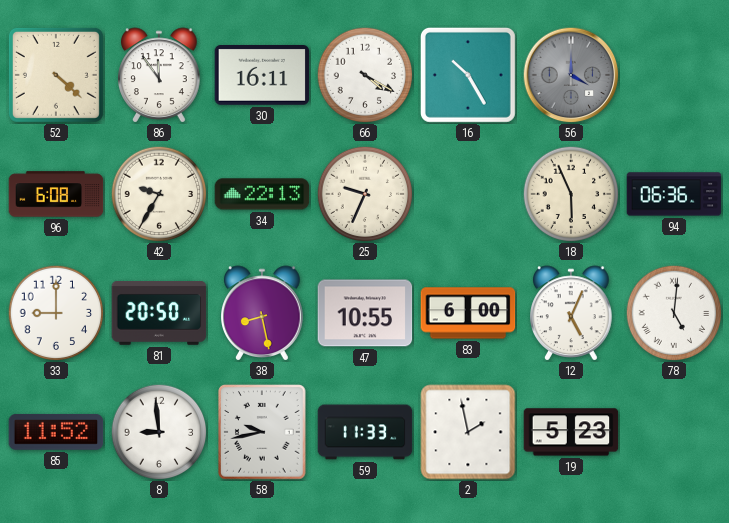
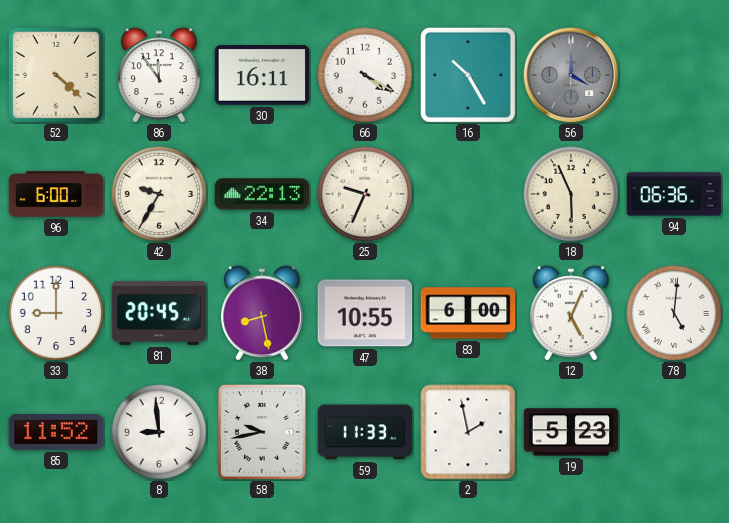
96: 6:08 -> 6:00 (56, 194)
81: 20:50 -> 20:45 (159, 314)
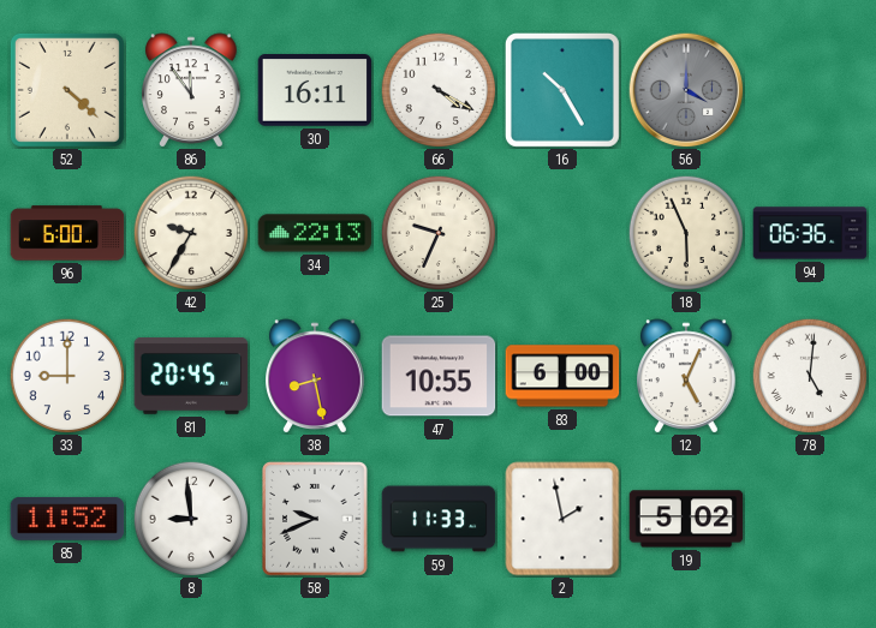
58: 9:43 -> 9:41 (315, 519)
19: 5:23 -> 5:02 (686, 519)
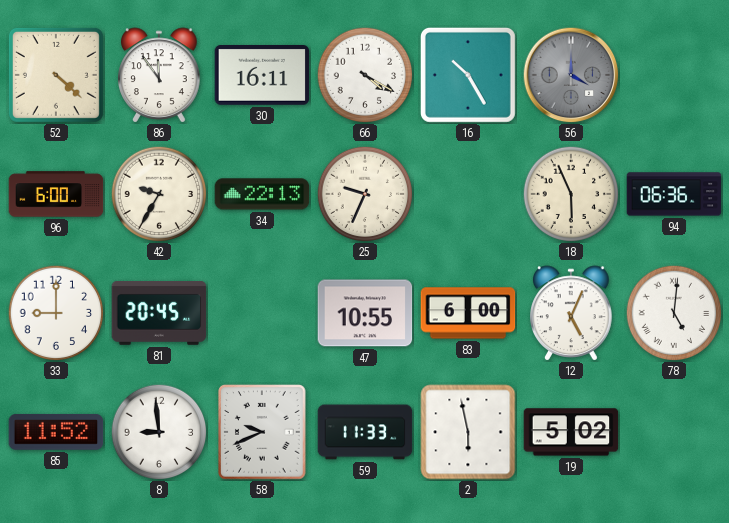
38: 8:28 -> none (316, 376)
2: 1:58 -> 5:58 (468, 432)
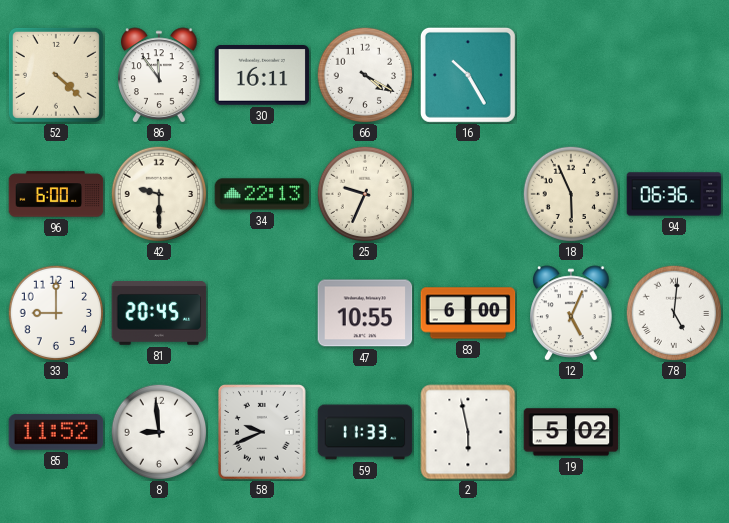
56: 4:00 -> none (571, 75)
42: 9:35 -> 9:30 (159, 194)
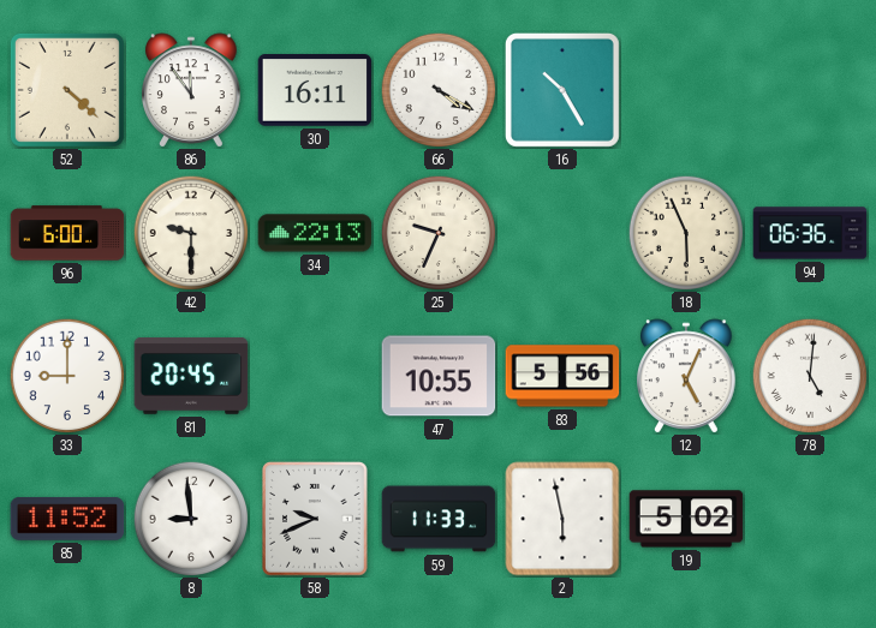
83: 6:00 -> 5:56 (562, 376)
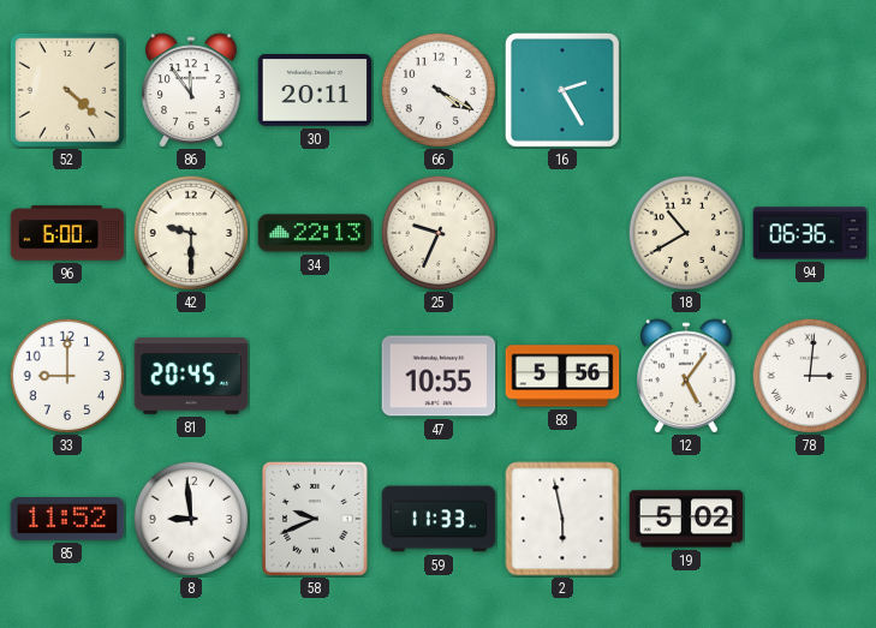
30: 16:11 -> 20:11 (315, 91)
16: 10:25 -> 2:25 (562, 90)
18: 5:56 -> 10:40 (686, 233)
12: 5:04 -> 5:06 (687, 376)
78: 5:01 -> 3:01 (810, 376)
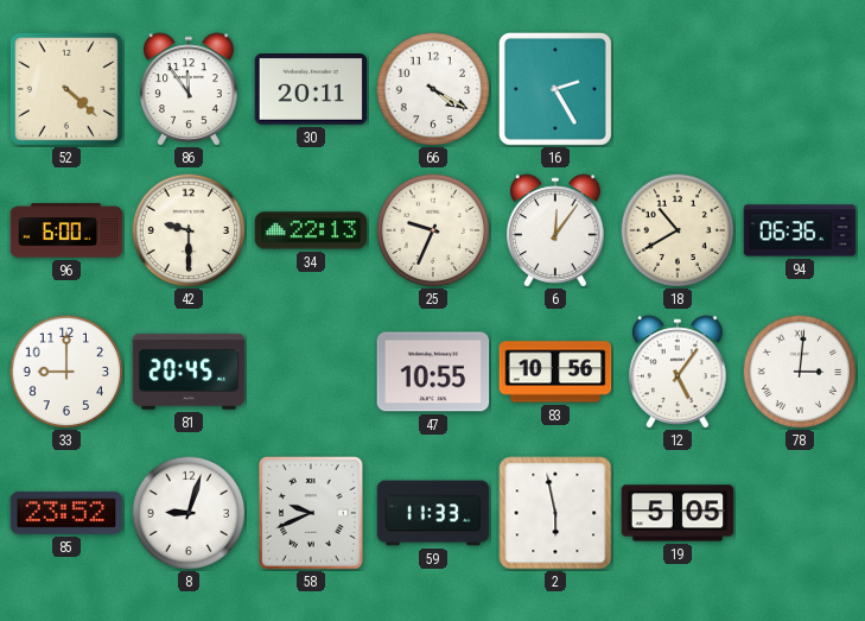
6: none -> 12:06 (556, 230)
83: 5:56 -> 10:56 (555, 372)
85: 11:52 -> 23:52 (66, 513)
8: 8:59 -> 9:03 (189, 513)
19: 5:02 -> 5:05 (678, 513)
